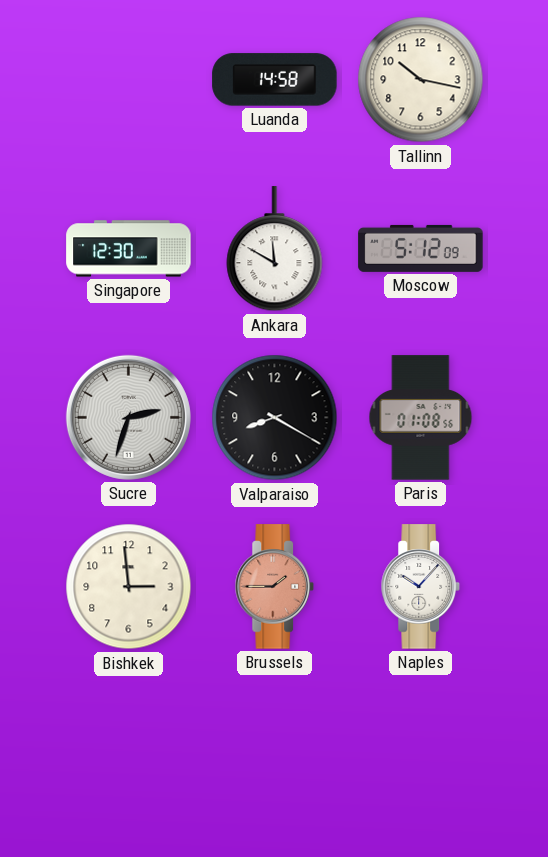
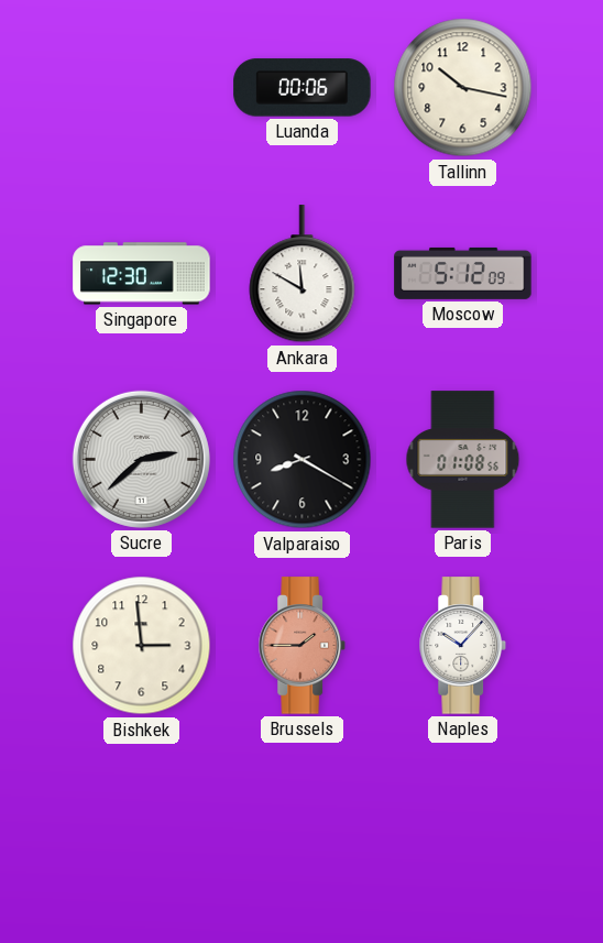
Luanda: 14:58 -> 00:06 (303, 88)
Sucre: 2:33 -> 2:38 (141, 459)
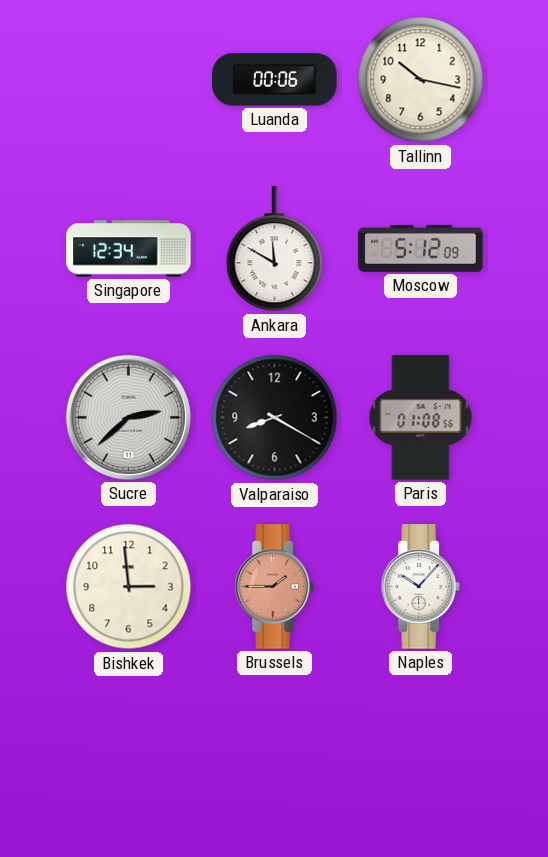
Singapore: 12:30 -> 12:34 (129, 249)
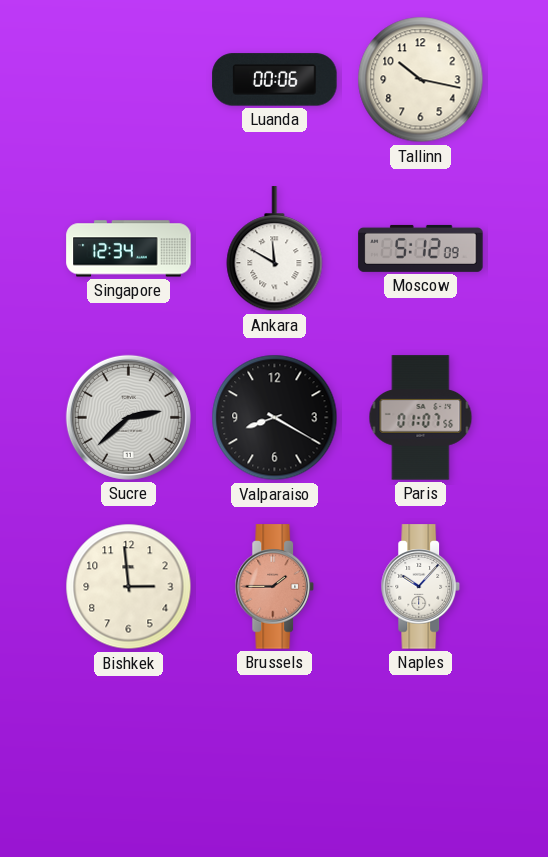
Paris: 01:08 -> 01:07 (421, 418)
